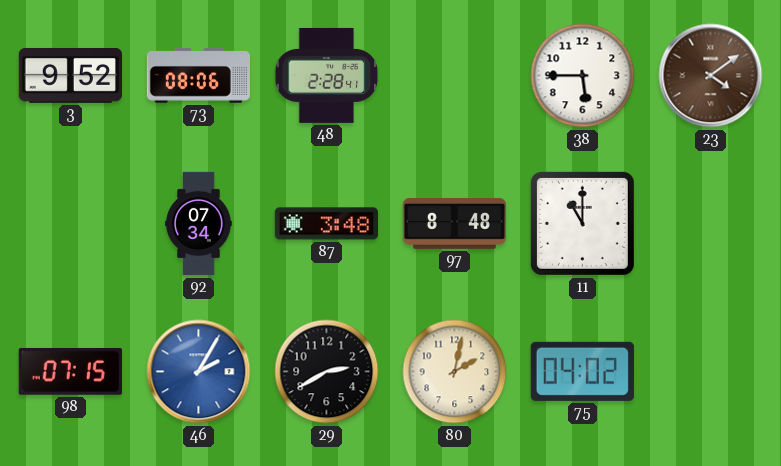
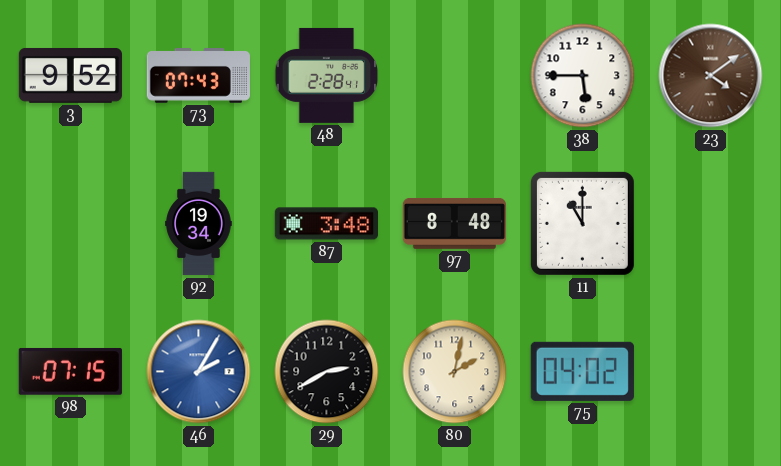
73: 08:06 -> 07:43 (198, 76)
92: 07:34 -> 19:34 (199, 224)
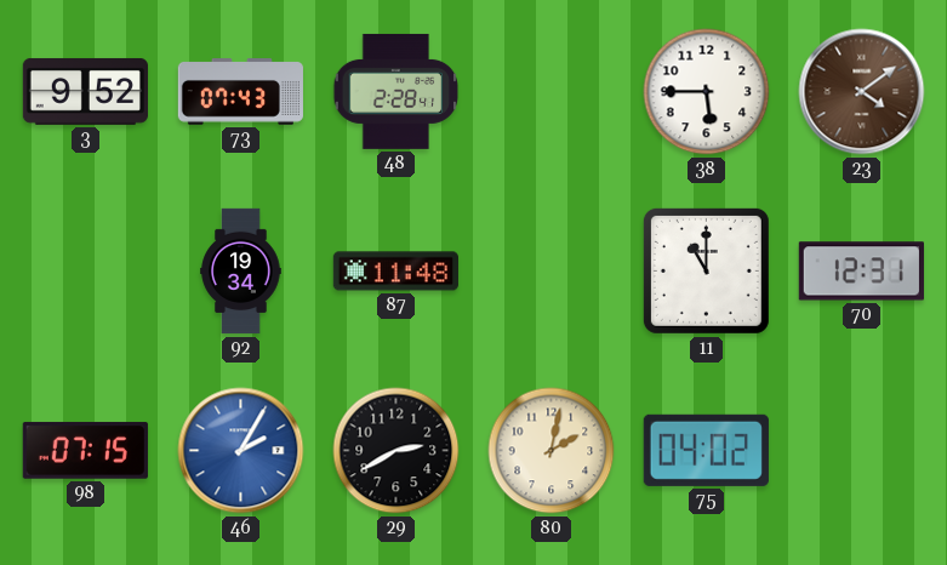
87: 3:48 -> 11:48 (395, 272)
97: 8:48 -> none (454, 223)
70: none -> 12:31 (861, 272)
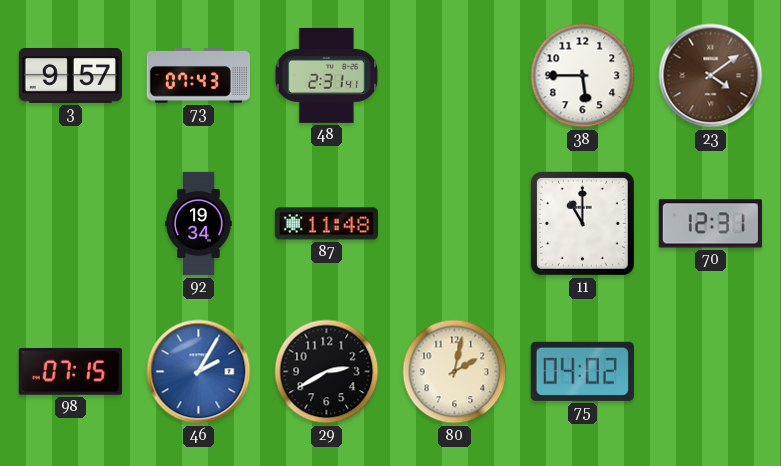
3: 9:52 -> 9:57 (70, 75)
48: 2:28 -> 2:31 (327, 75)
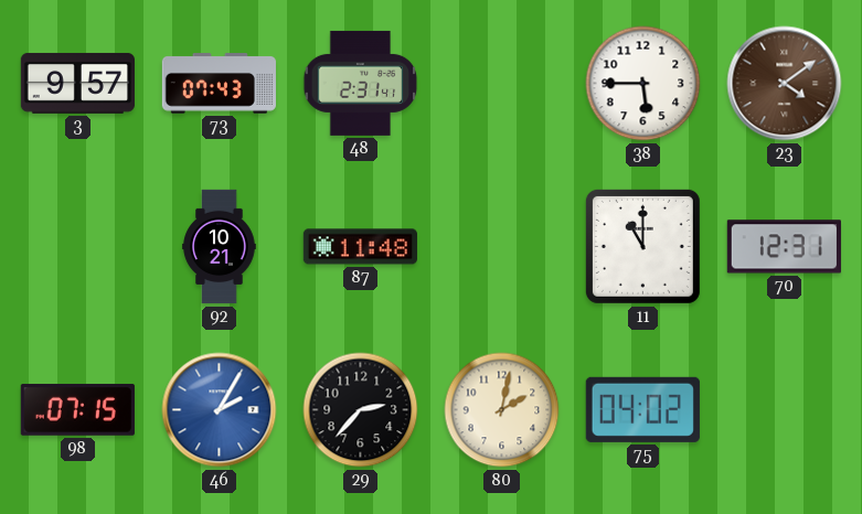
92: 19:34 -> 10:21 (220, 247)
29: 2:40 -> 2:37 (361, 410)
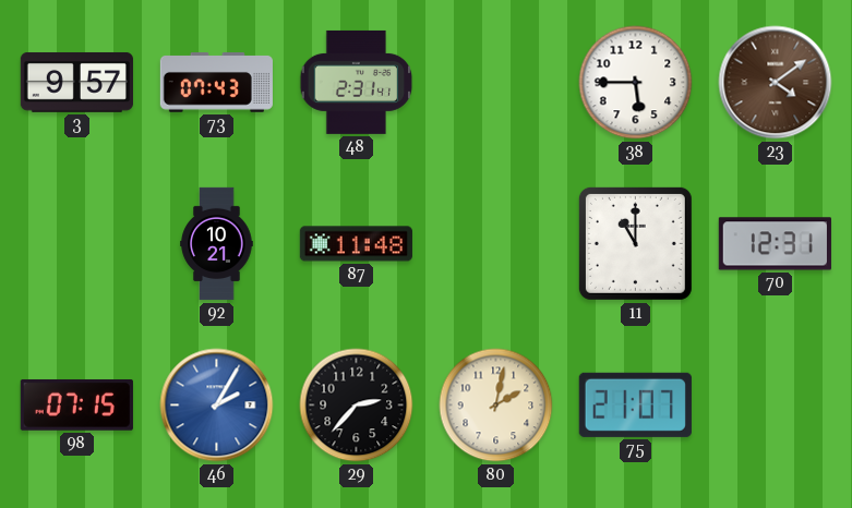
75: 04:02 -> 21:07 (635, 404)
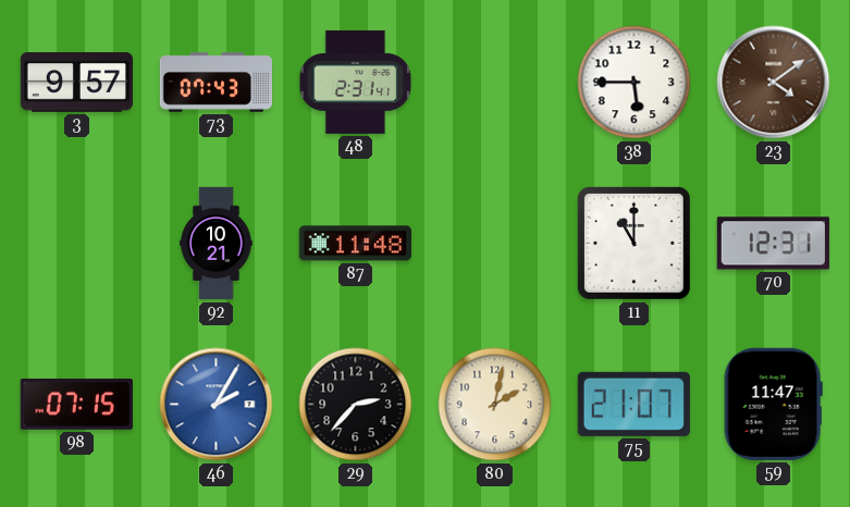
59: none -> 11:47 (773, 404)
